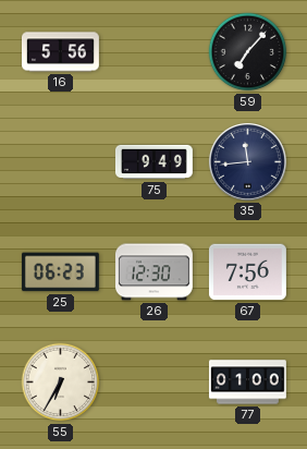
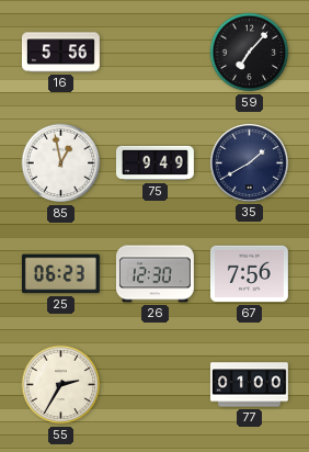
85: none -> 12:58 (61, 163)
35: 11:44 -> 1:40 (249, 162)
55: 6:35 -> 2:35 (61, 385)
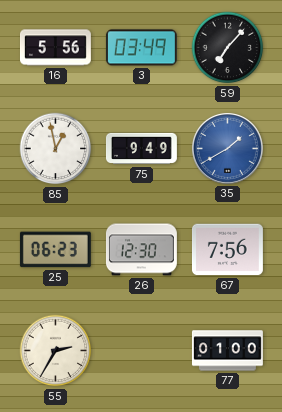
3: none -> 03:49 (141, 48)
35 dial: navy -> blue (227, 148)
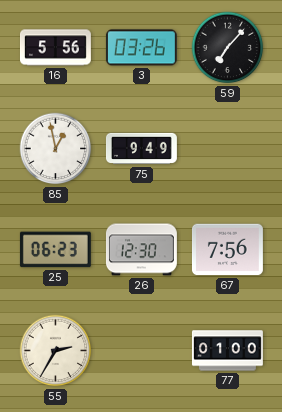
3: 03:49 -> 03:26 (141, 48)
35: 1:40 -> none (227, 148)
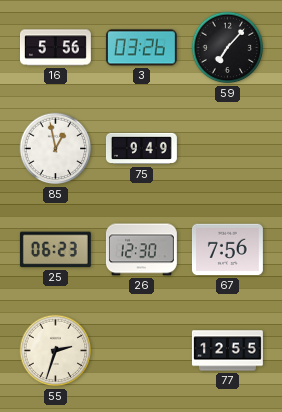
55: 2:35 -> 2:33 (56, 351)
77: 01:00 -> 12:55 (227, 351)
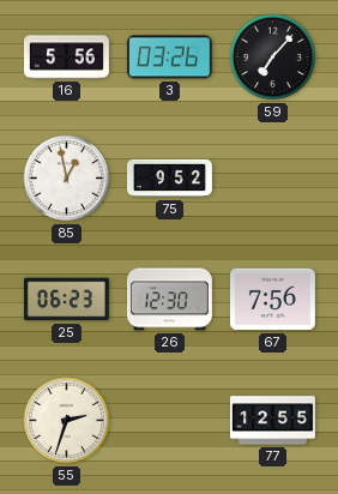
75: 9:49 -> 9:52 (169, 179)
